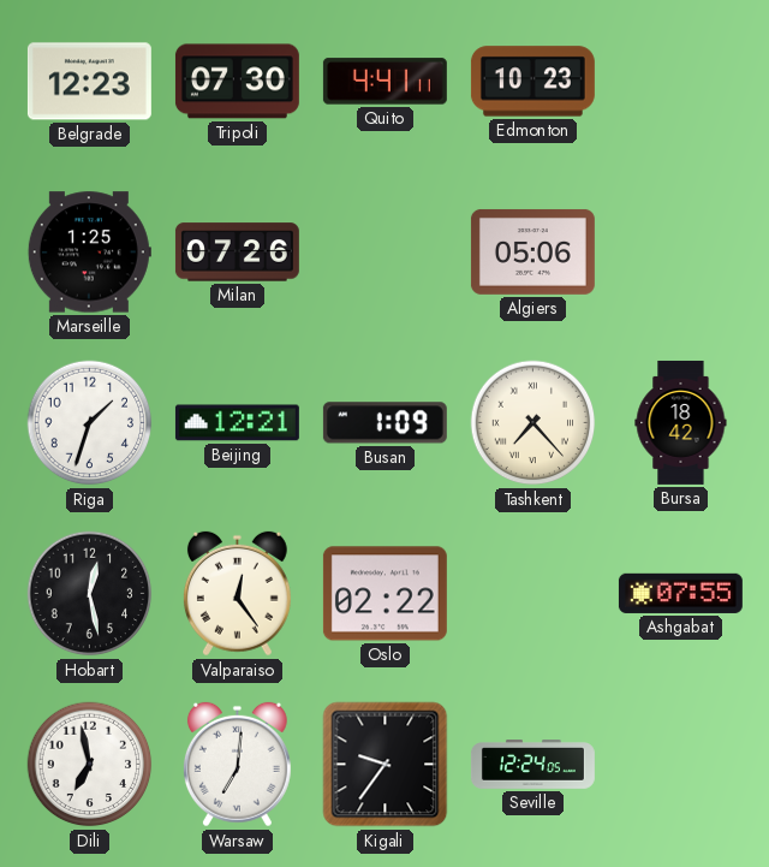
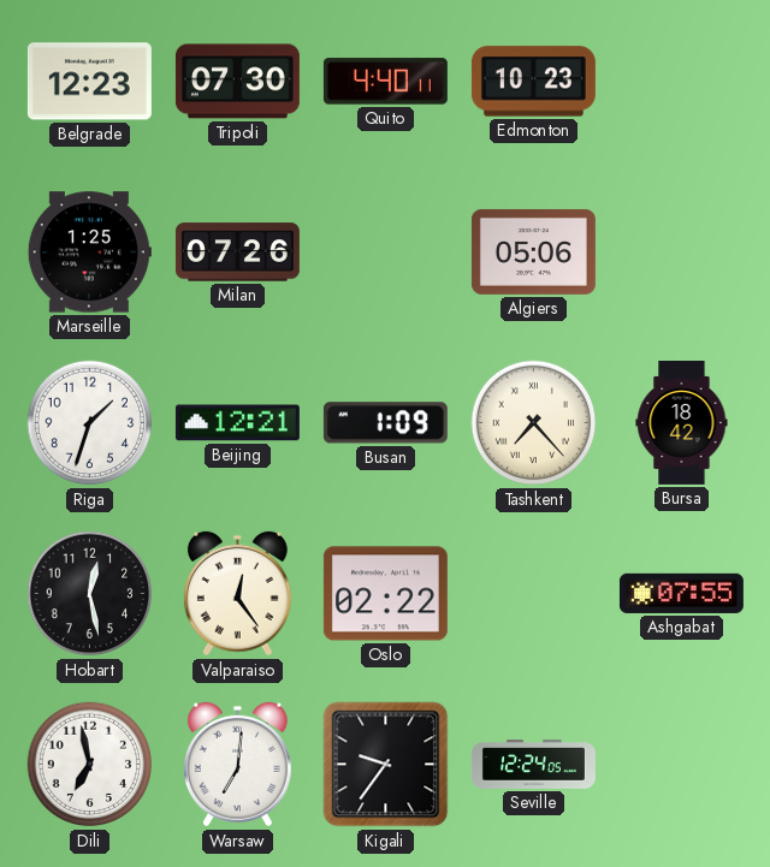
Quito: 4:41 -> 4:40 (385, 82)
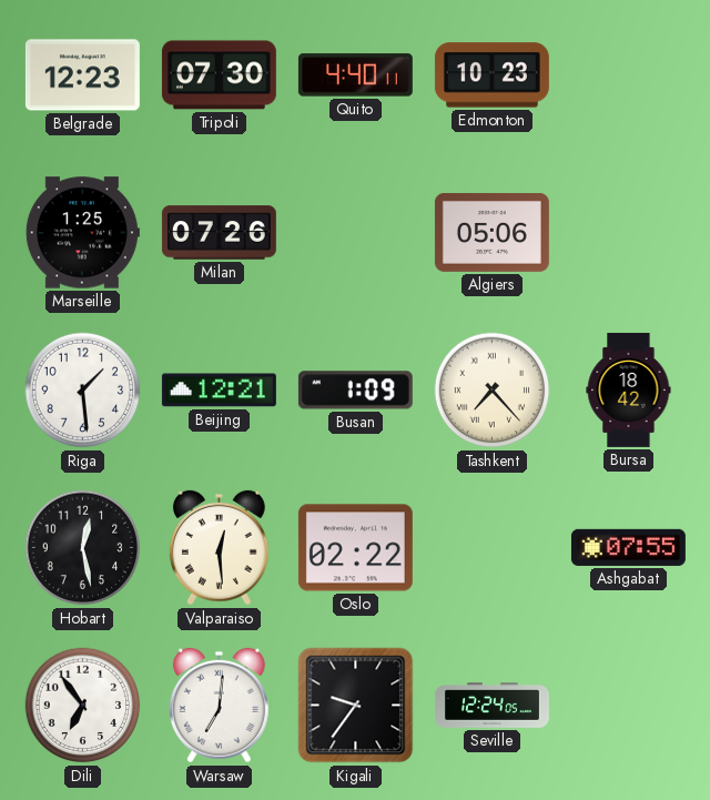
Riga: 1:33 -> 1:29 (83, 391)
Valparaiso: 12:24 -> 12:29 (219, 548)
Dili: 6:58 -> 6:54 (83, 706)
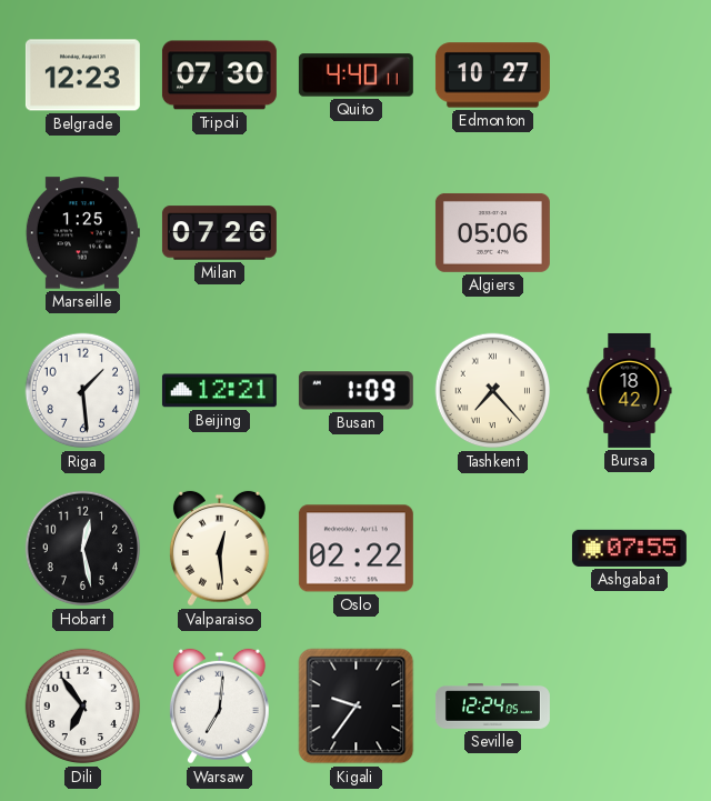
Edmonton: 10:23 -> 10:27 (492, 76)
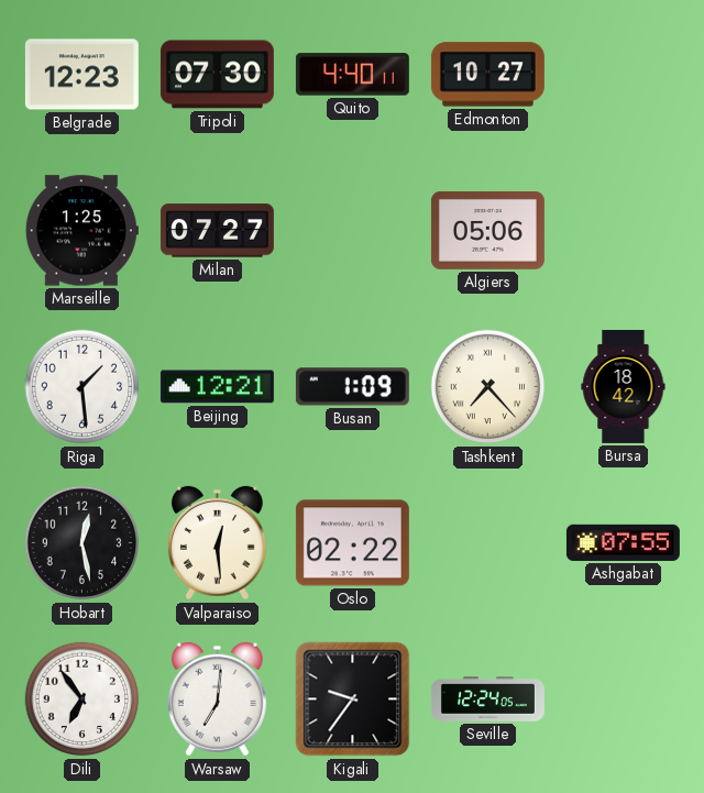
Milan: 07:26 -> 07:27 (217, 231)
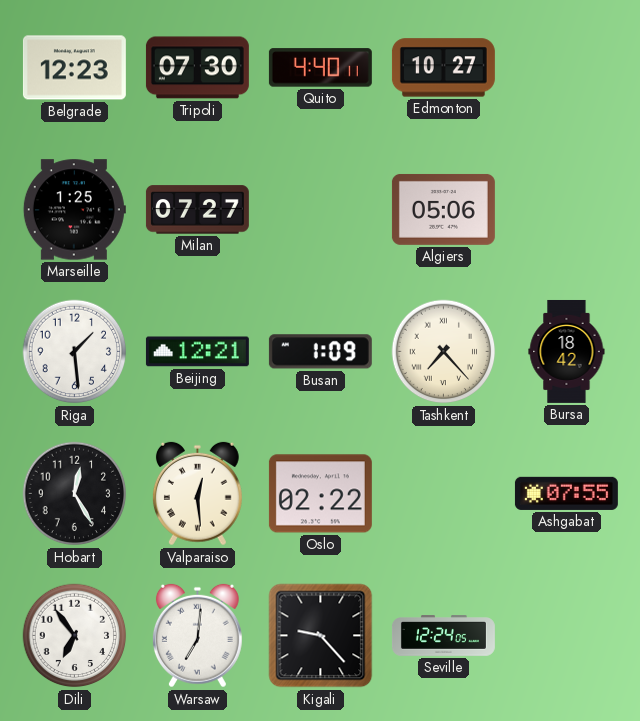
Hobart: 12:28 -> 12:25 (75, 494)
Kigali: 9:36 -> 9:23 (321, 636)
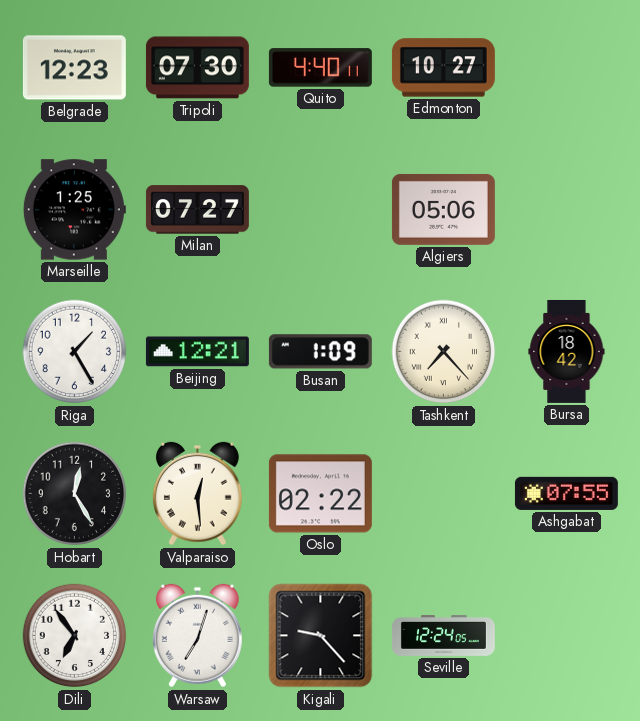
Riga: 1:29 -> 1:25 (75, 352)
Warsaw: 7:01 -> 7:03 (197, 636)
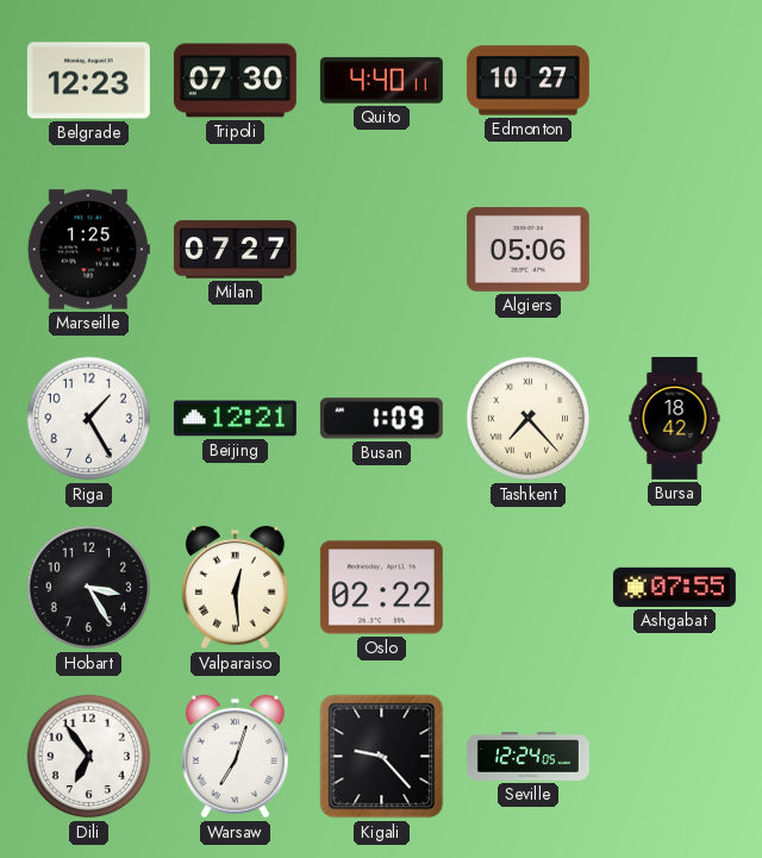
Hobart: 12:25 -> 3:25 (89, 588)
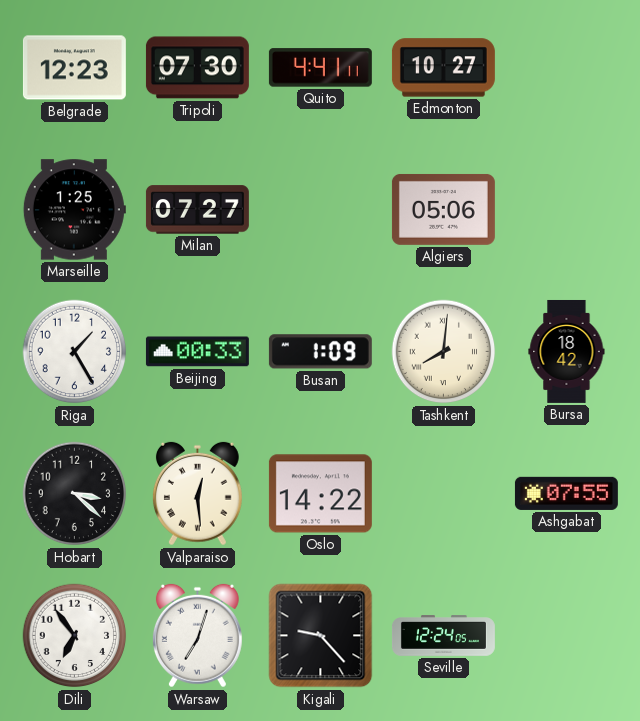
Quito: 4:40 -> 4:41 (320, 68)
Beijing: 12:21 -> 00:33 (197, 352)
Tashkent: 7:23 -> 8:01 (444, 352)
Hobart: 3:25 -> 3:22 (75, 494)
Oslo: 02:22 -> 14:22 (320, 494)
